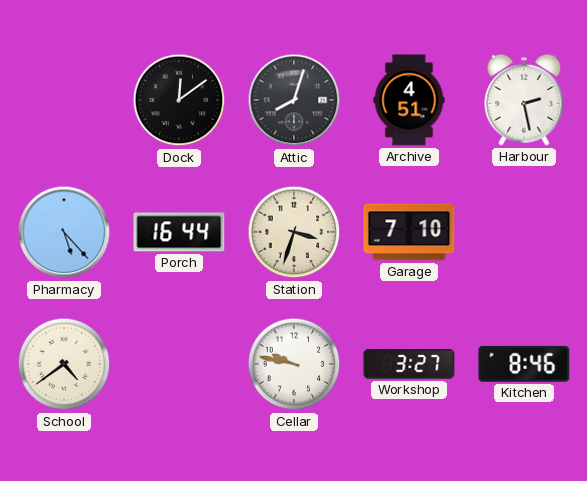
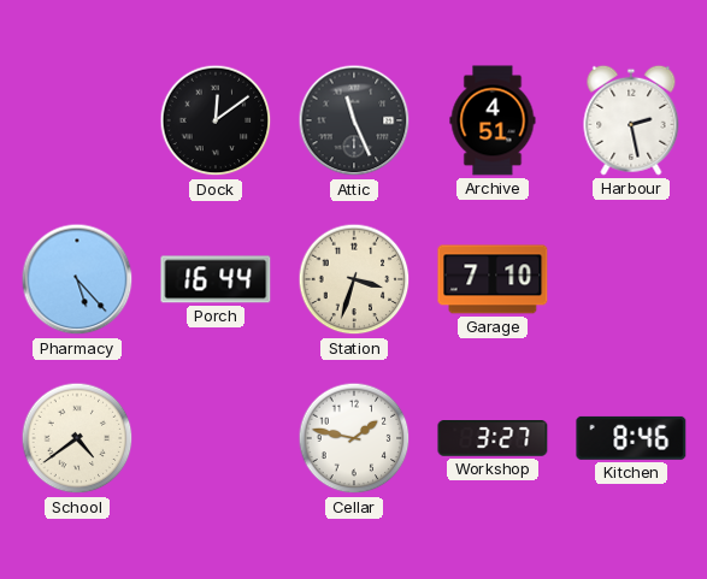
Attic: 8:03 -> 11:26 (354, 120)
Cellar: 9:47 -> 1:47 (354, 438)
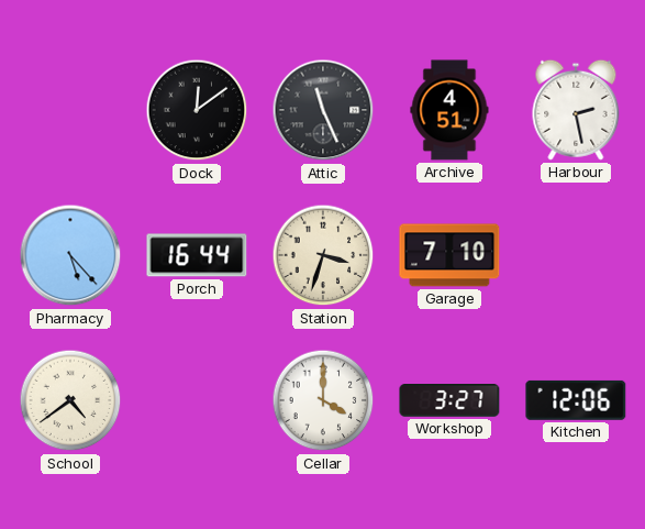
Cellar: 1:47 -> 4:00 (323, 400)
Kitchen: 8:46 -> 12:06 (576, 400)
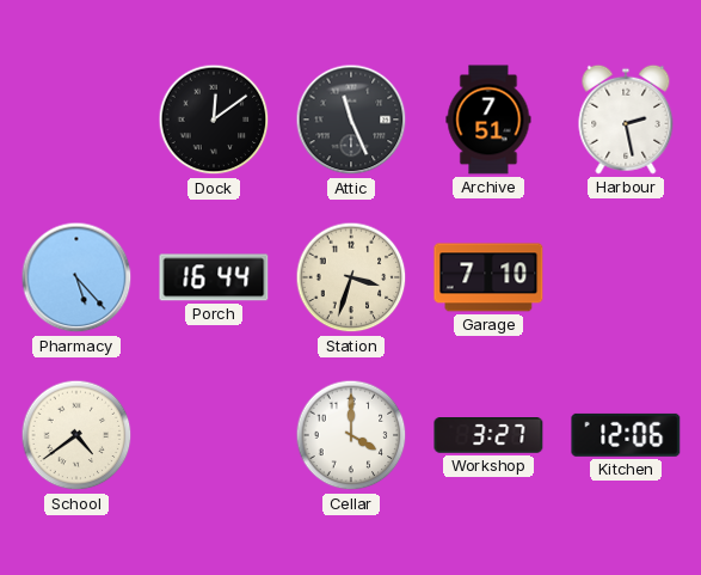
Archive: 4:51 -> 7:51 (488, 120)
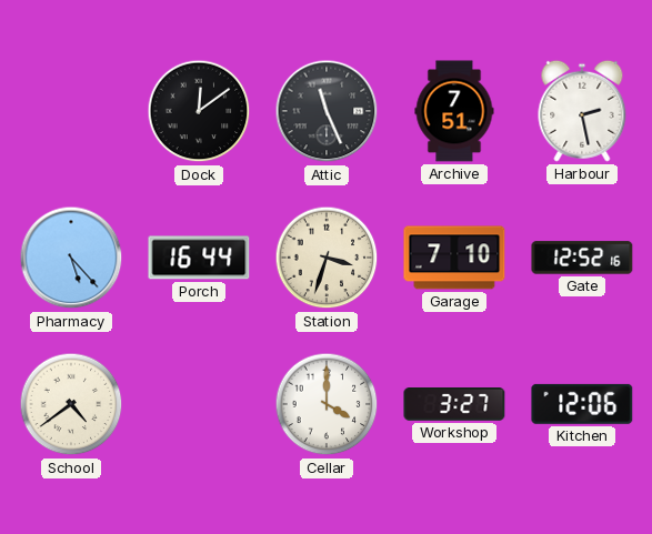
Gate: none -> 12:52 (582, 258)
